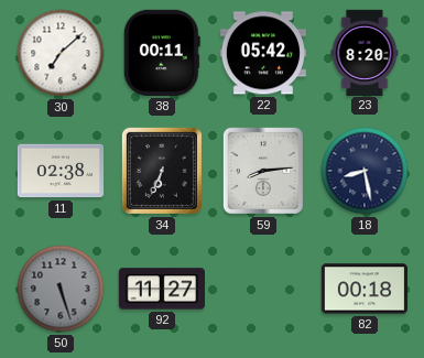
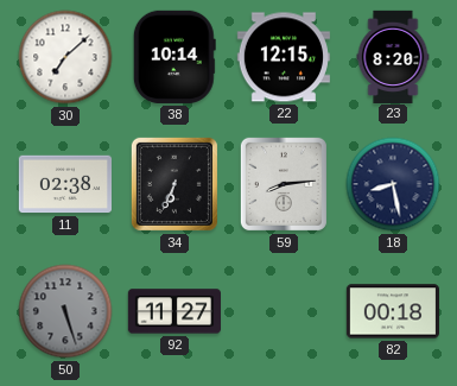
38: 00:11 -> 10:14 (174, 57)
22: 05:42 -> 12:15 (284, 57)
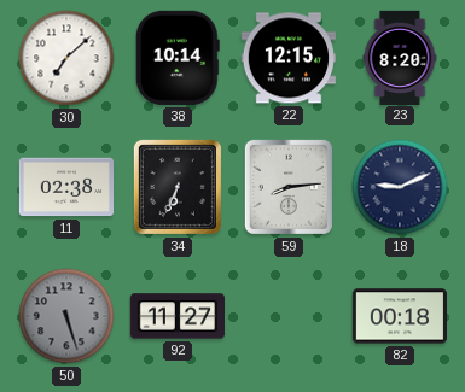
18: 8:28 -> 9:11 (400, 187)
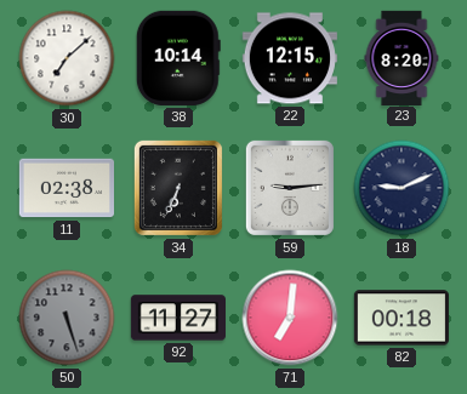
59: 8:14 -> 9:14 (290, 188)
71: none -> 7:01 (290, 318)
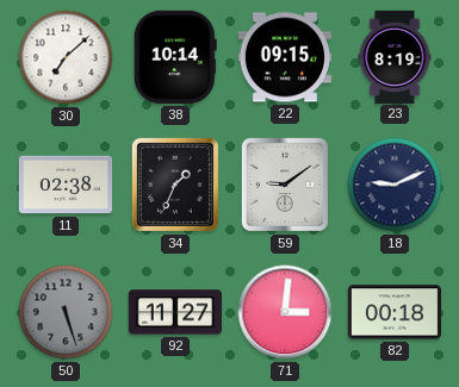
22: 12:15 -> 09:15 (285, 57)
23: 8:20 -> 8:19 (395, 56)
34: 6:34 -> 1:34 (175, 185)
59: 9:14 -> 9:09 (285, 185)
71: 7:01 -> 3:01 (285, 312)
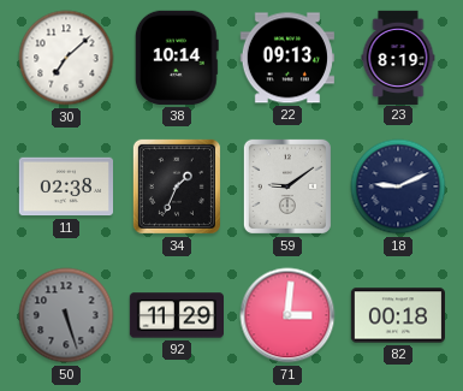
22: 09:15 -> 09:13 (287, 58)
92: 11:27 -> 11:29 (176, 315)
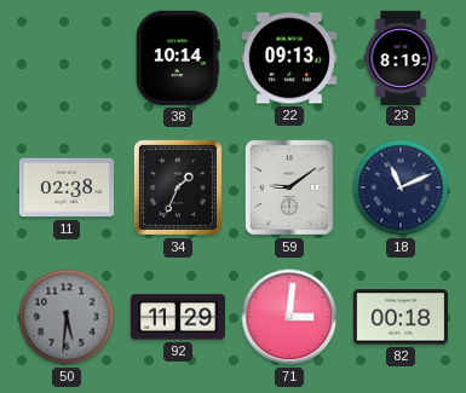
30: 7:08 -> none (66, 58)
18: 9:11 -> 11:11 (401, 187)
50: 5:27 -> 5:31 (67, 317)
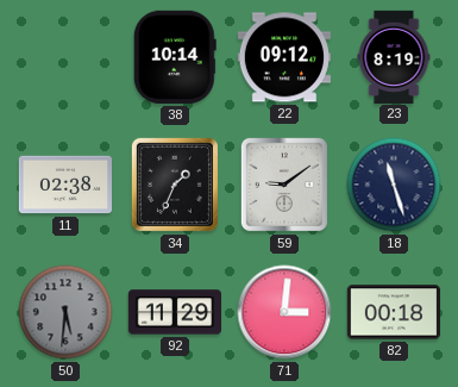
22: 09:13 -> 09:12 (284, 57)
18: 11:11 -> 11:27 (394, 185)
